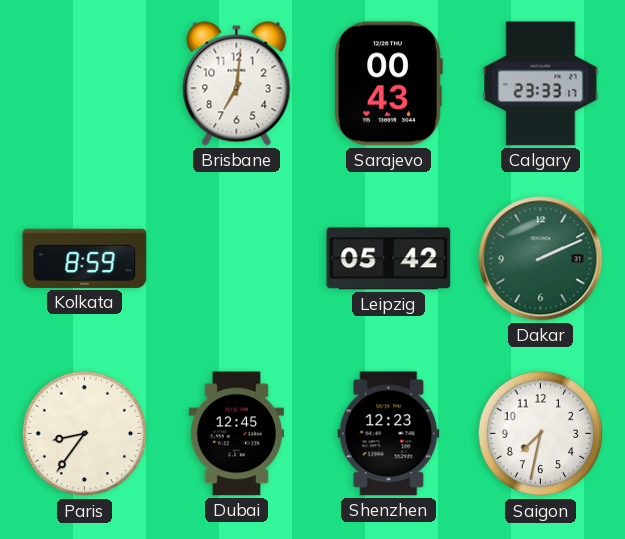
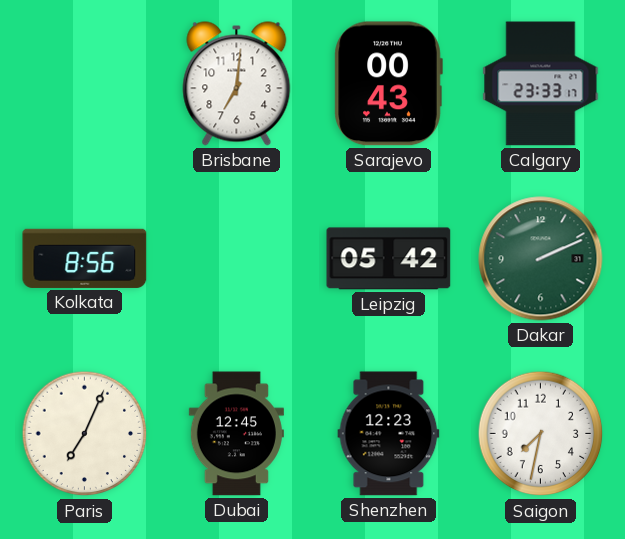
Kolkata: 8:59 -> 8:56 (85, 258)
Paris: 8:36 -> 7:04 (85, 434)
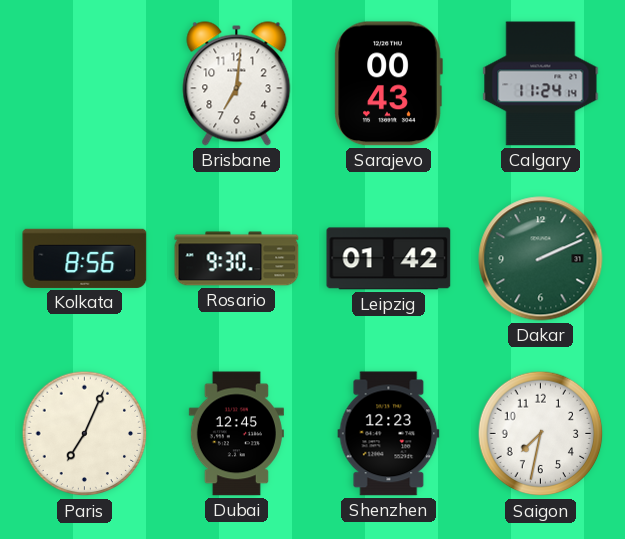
Calgary: 23:33 -> 11:24 (541, 84)
Rosario: none -> 9:30 (237, 259)
Leipzig: 05:42 -> 01:42 (389, 259)
